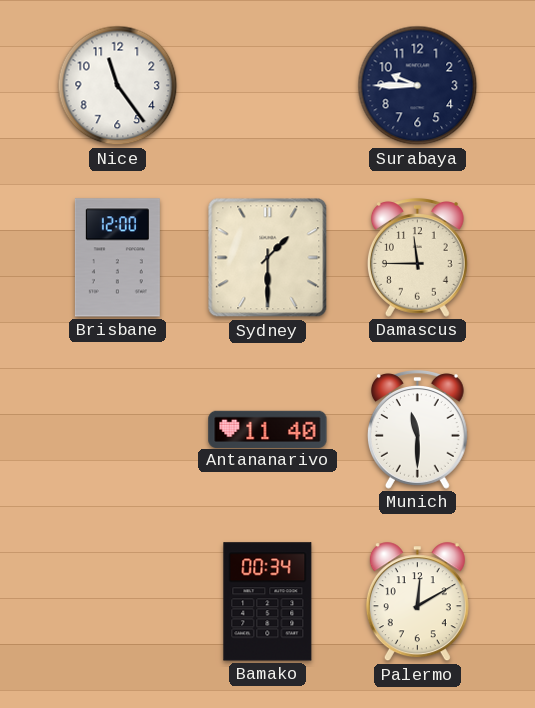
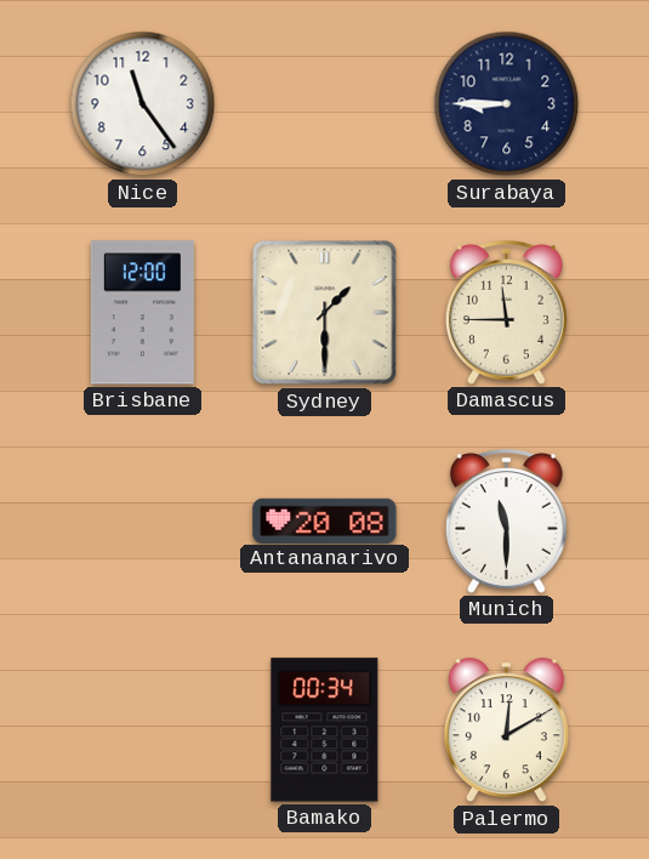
Surabaya: 9:45 -> 8:45 (507, 104)
Antananarivo: 11:40 -> 20:08 (325, 520)
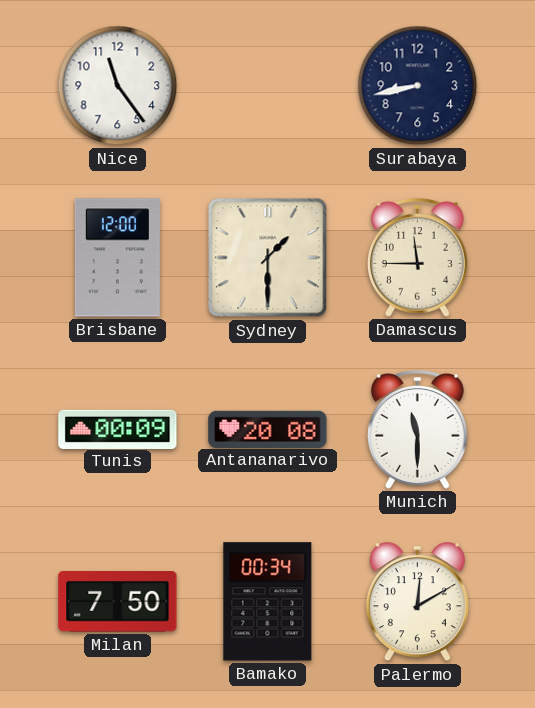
Surabaya: 8:45 -> 8:43 (418, 86)
Tunis: none -> 00:09 (118, 429)
Milan: none -> 7:50 (118, 602)
